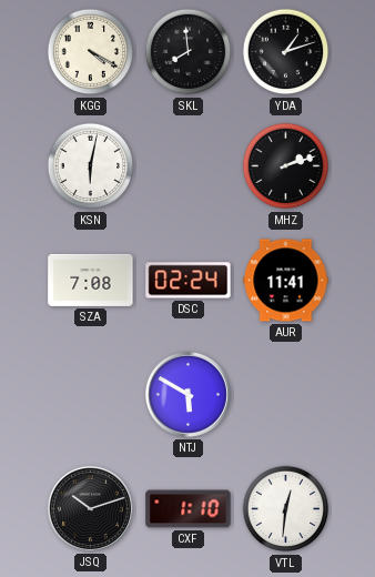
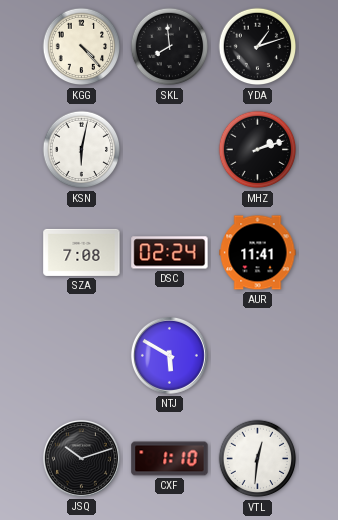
KGG: 4:20 -> 4:23 (82, 47)
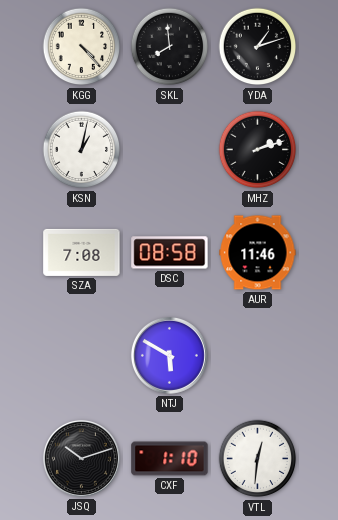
KSN: 6:02 -> 1:02 (82, 150)
DSC: 02:24 -> 08:58 (170, 253)
AUR: 11:41 -> 11:46 (258, 253)
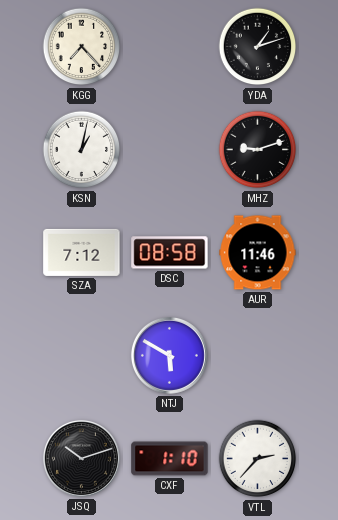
KGG: 4:23 -> 7:23 (82, 47)
SKL: 7:59 -> none (170, 47)
MHZ: 2:12 -> 9:12 (258, 150)
SZA: 7:08 -> 7:12 (82, 252)
VTL: 12:31 -> 2:37 (258, 459)
